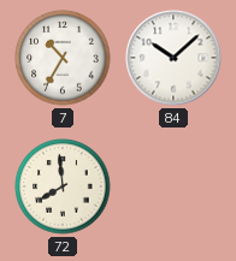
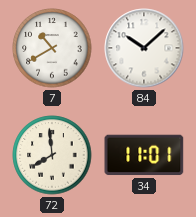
7: 10:35 -> 10:40 (52, 48)
34: none -> 11:01 (144, 155)
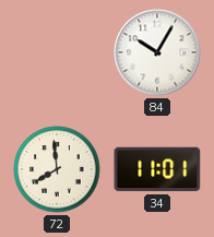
7: 10:40 -> none (52, 48)
84: 10:08 -> 10:05 (157, 52)
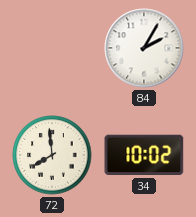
84: 10:05 -> 2:05 (144, 48)
34: 11:01 -> 10:02 (144, 155)
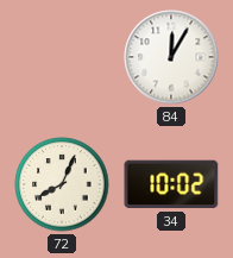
84: 2:05 -> 12:05 (171, 57)
72: 7:59 -> 8:04 (62, 184)
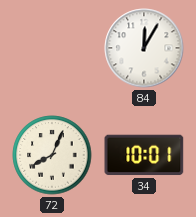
34: 10:02 -> 10:01 (144, 155)
